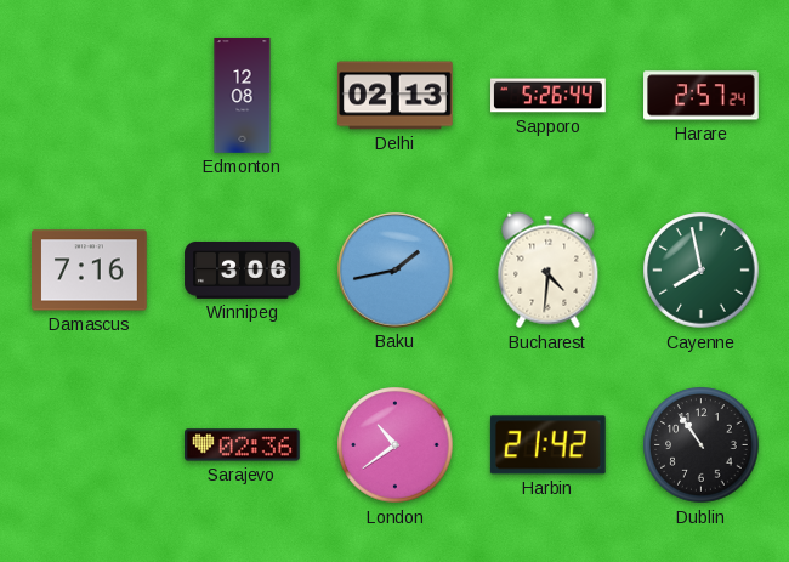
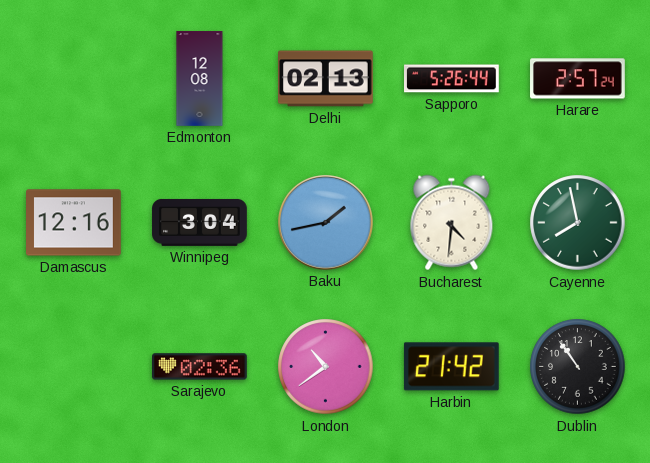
Damascus: 7:16 -> 12:16 (74, 223)
Winnipeg: 3:06 -> 3:04 (200, 222)
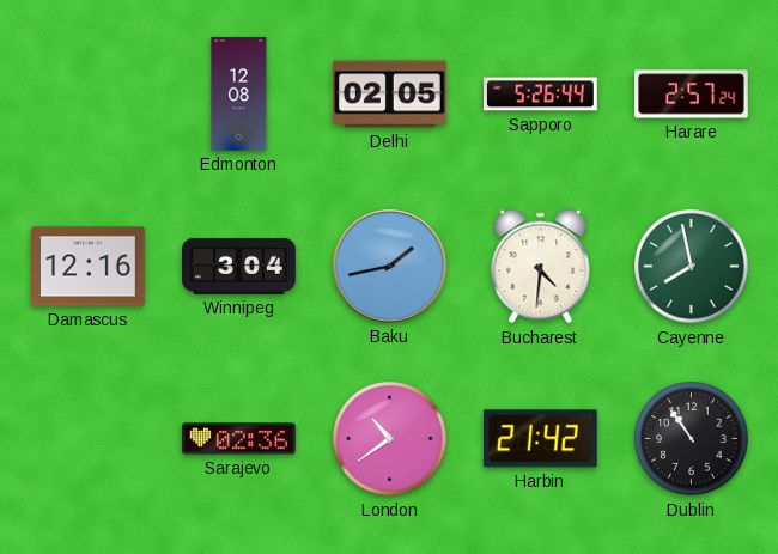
Delhi: 02:13 -> 02:05 (390, 95)
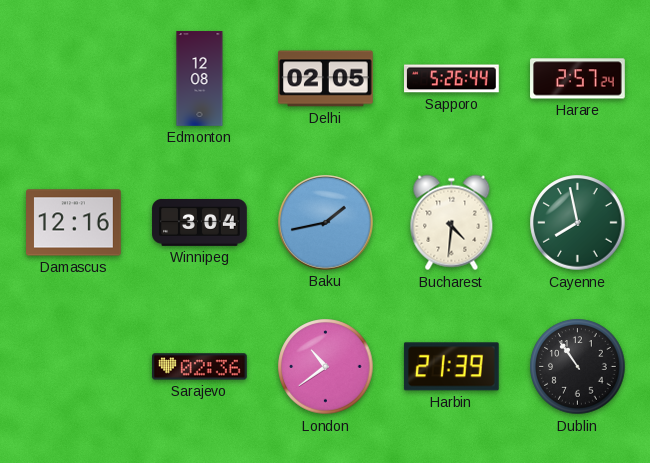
Harbin: 21:42 -> 21:39 (451, 367)
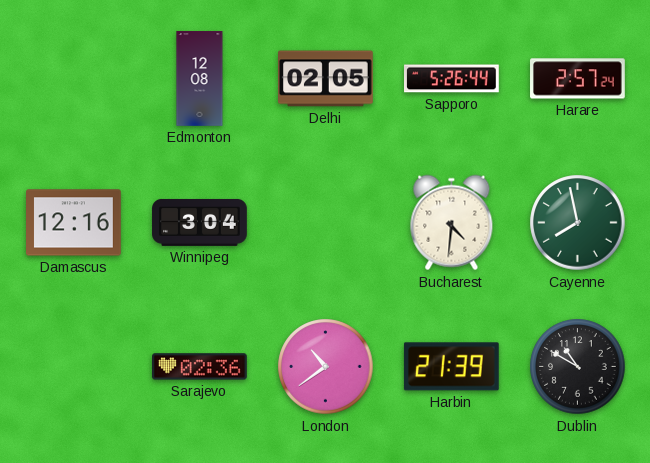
Baku: 1:43 -> none (326, 223)
Dublin: 10:54 -> 10:50 (578, 367)
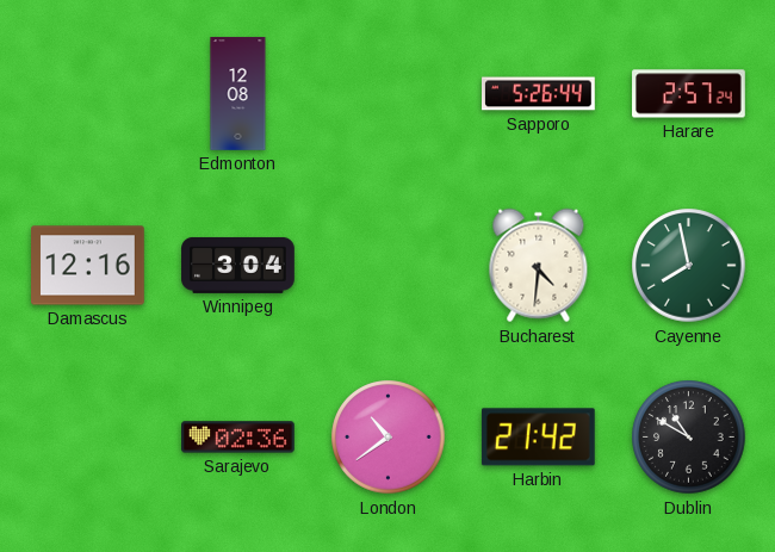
Delhi: 02:05 -> none (326, 79)
Harbin: 21:39 -> 21:42 (538, 438)
